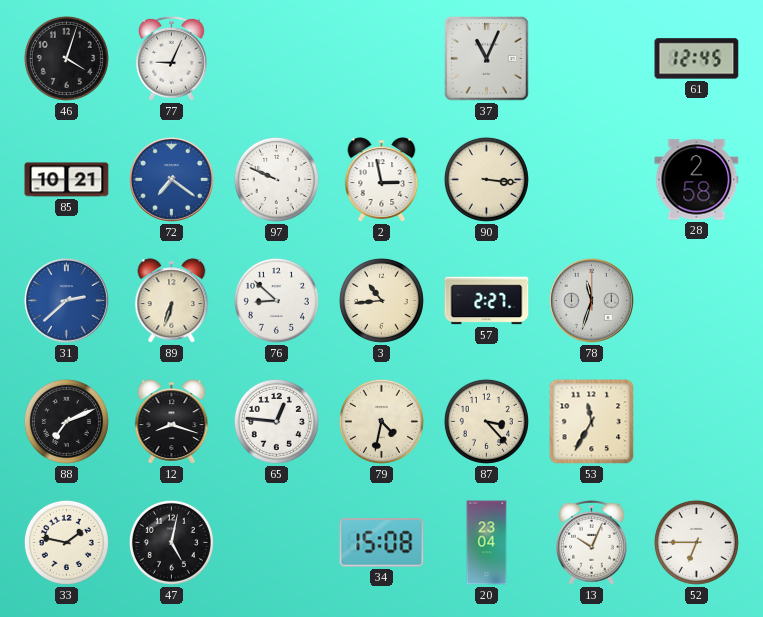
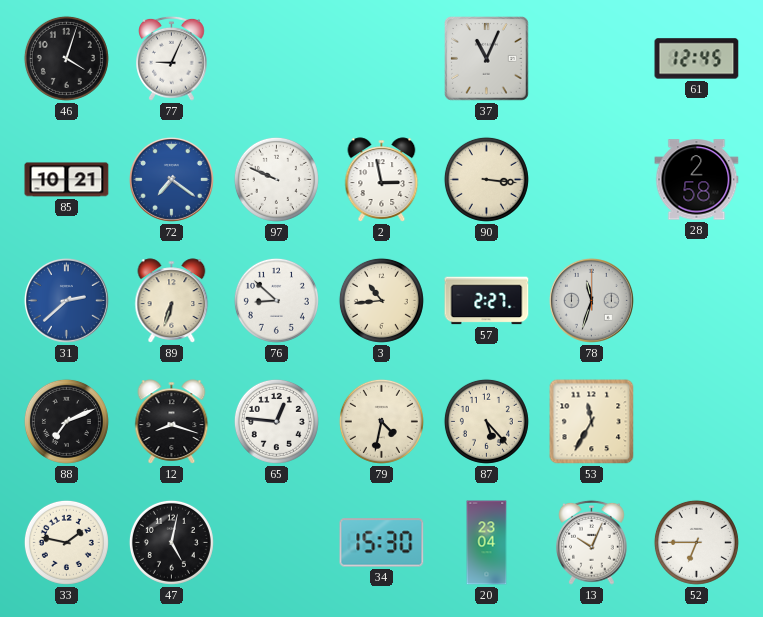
87: 3:23 -> 5:23 (486, 421)
34: 15:08 -> 15:30 (382, 543)
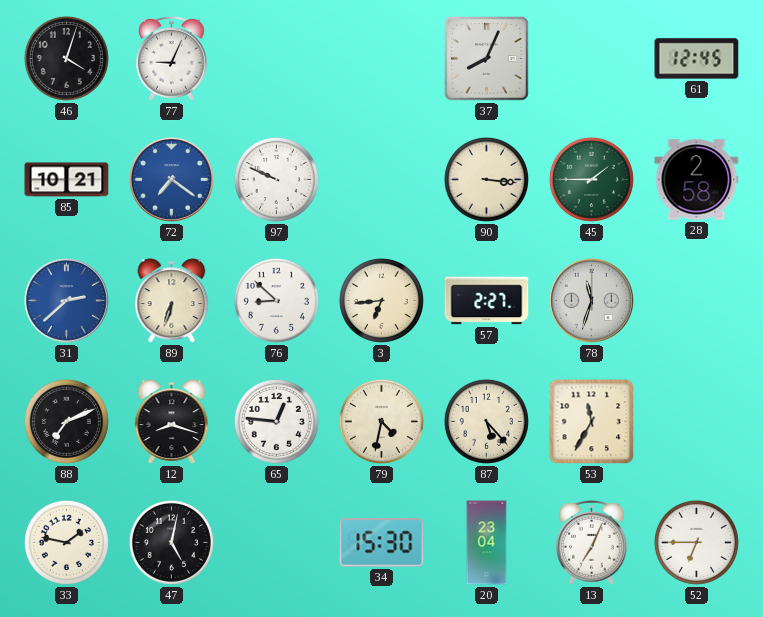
37: 11:04 -> 8:04 (487, 59)
2: 2:58 -> none (382, 180)
45: none -> 1:45 (591, 179)
3: 10:44 -> 6:44 (381, 300)
13: 10:04 -> 7:04 (592, 542)
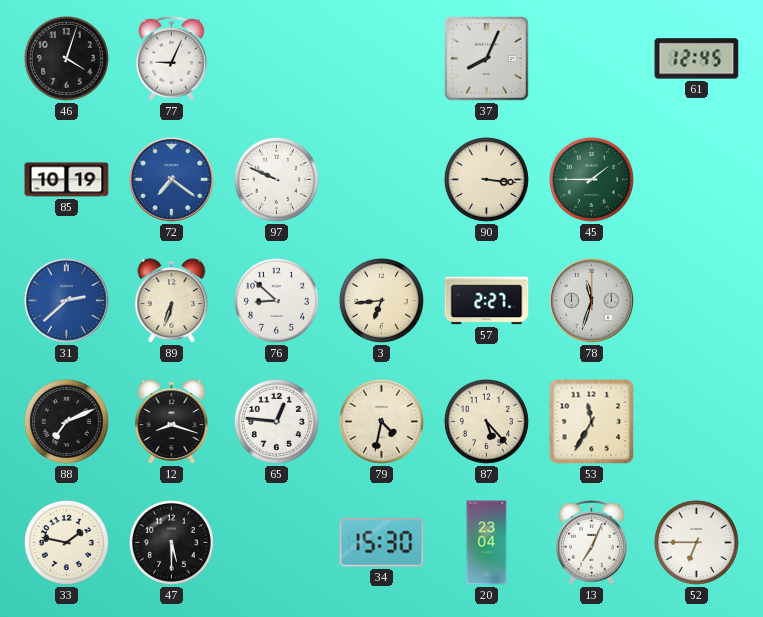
85: 10:21 -> 10:19 (67, 180)
28: 2:58 -> none (697, 180)
47: 5:02 -> 5:30 (171, 542)
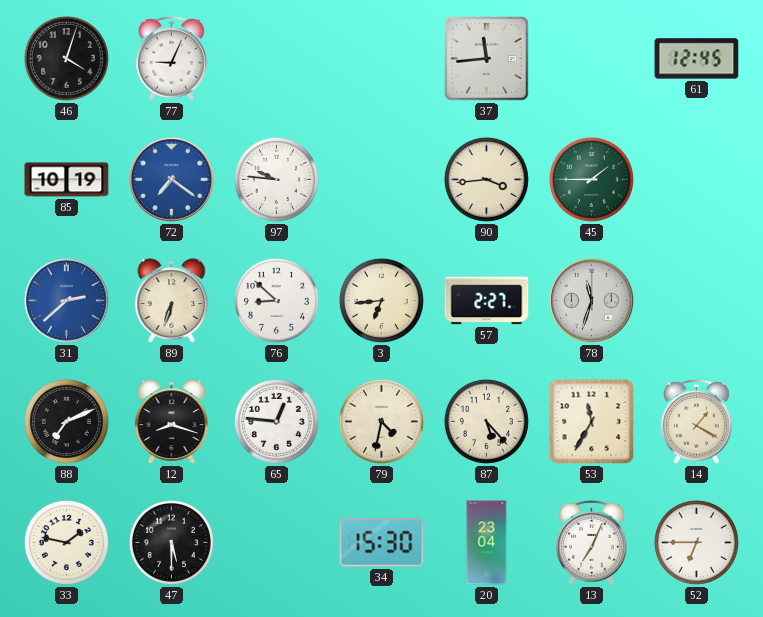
37: 8:04 -> 11:44 (487, 59)
97: 9:49 -> 9:46 (276, 179)
90: 3:16 -> 3:44 (486, 179)
14: none -> 1:20 (697, 421)
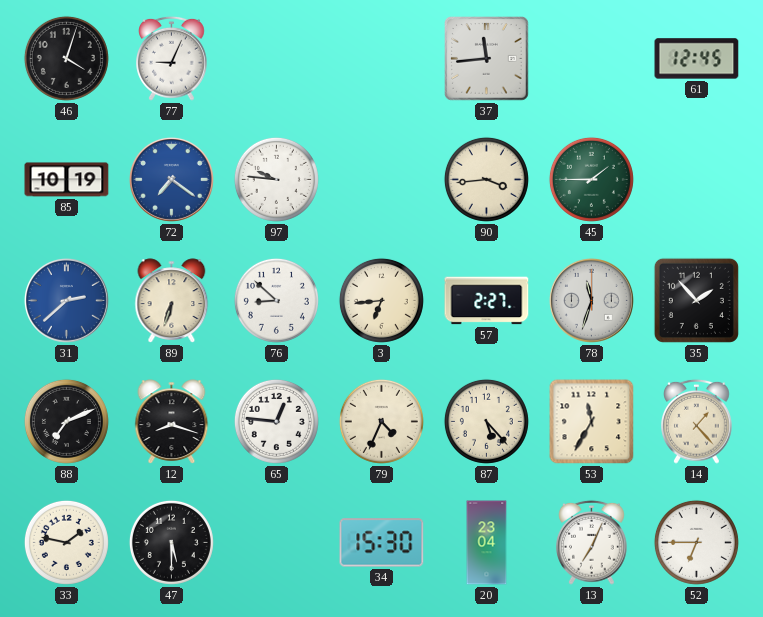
35: none -> 1:53 (696, 300)
79: 4:32 -> 4:34 (381, 421)
14: 1:20 -> 1:23 (697, 421)
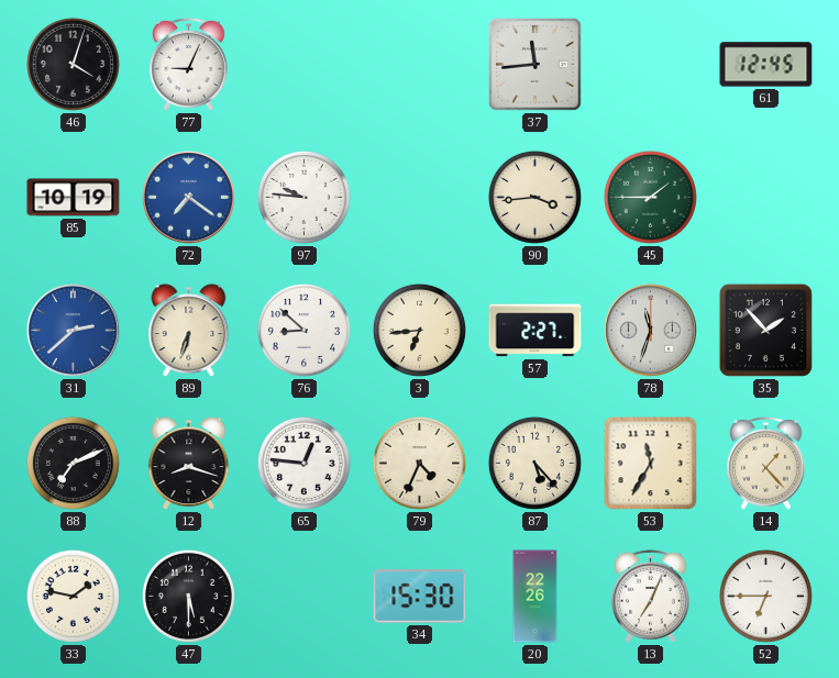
20: 23:04 -> 22:26 (536, 597)
